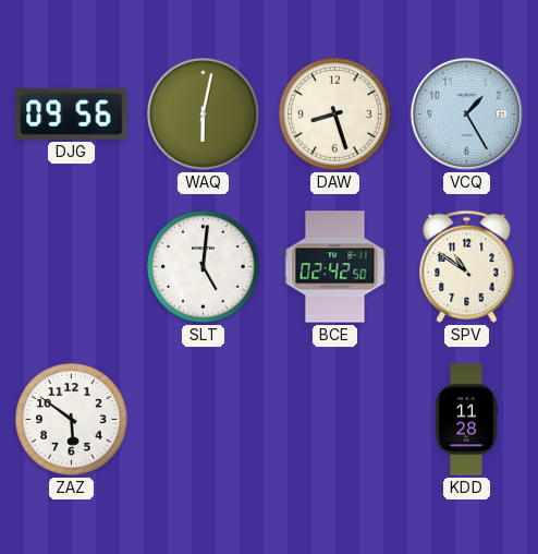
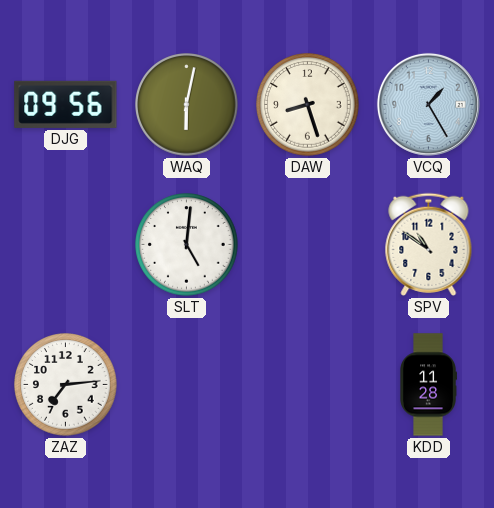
BCE: 02:42 -> none (335, 267)
ZAZ: 5:51 -> 7:14 (66, 385)
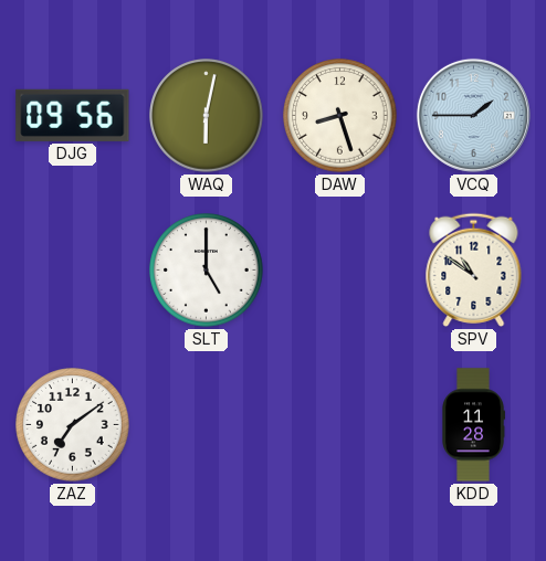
VCQ: 1:25 -> 1:45 (473, 115)
SLT: 5:01 -> 5:00 (207, 271)
ZAZ: 7:14 -> 7:09 (73, 425)
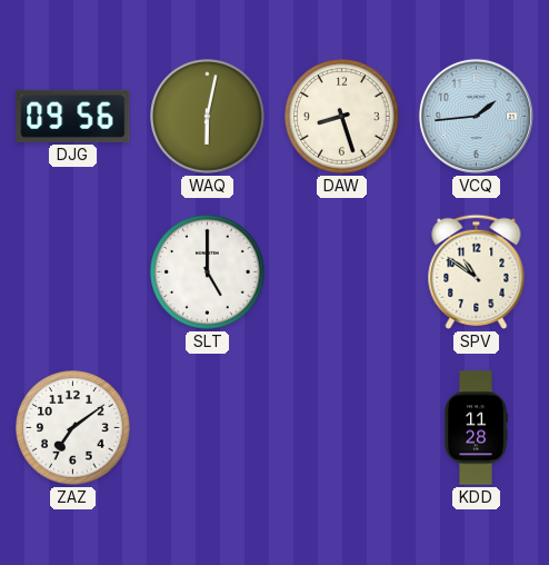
VCQ: 1:45 -> 1:44 (476, 116)
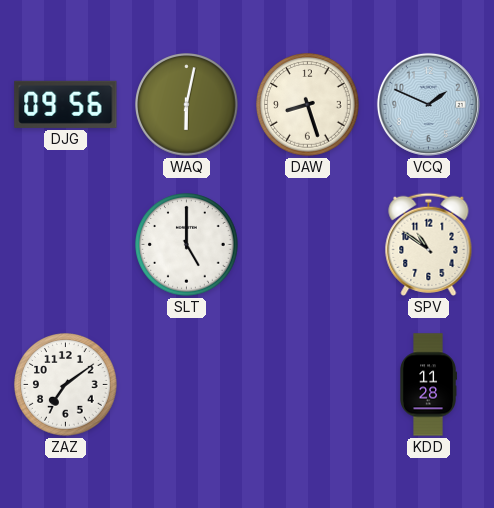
VCQ: 1:44 -> 1:49 (428, 104)
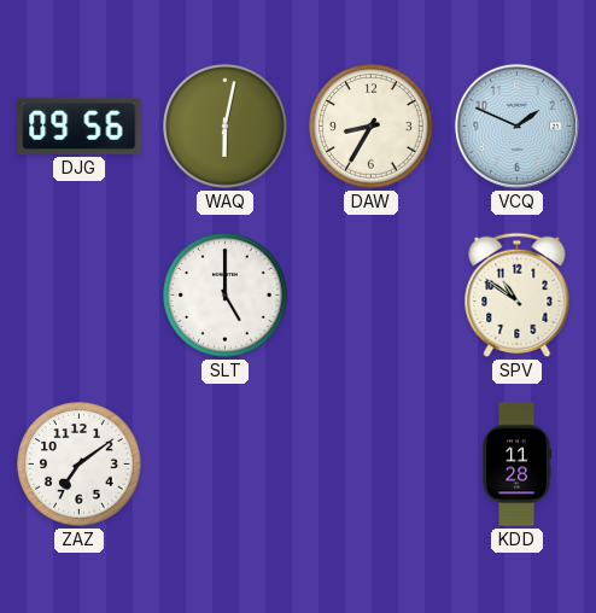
DAW: 8:27 -> 8:35 (372, 127)
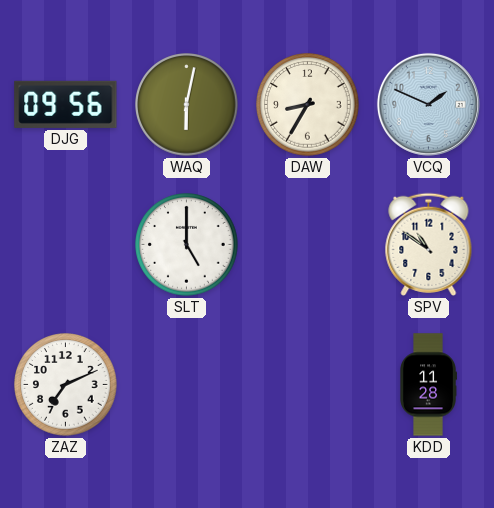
ZAZ: 7:09 -> 7:11 (66, 385)
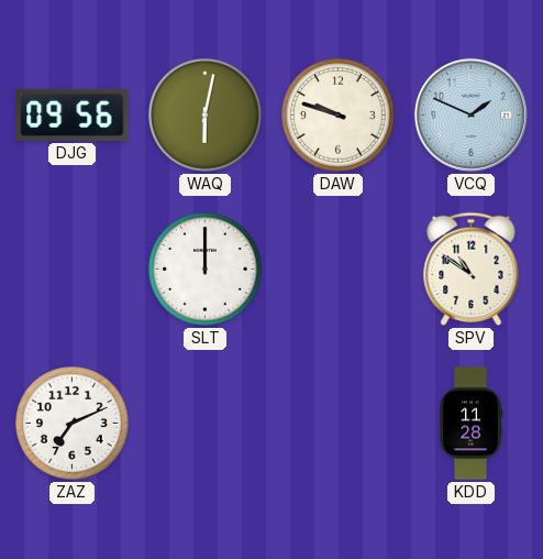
DAW: 8:35 -> 9:48 (339, 116)
SLT: 5:00 -> 12:00 (206, 270)
